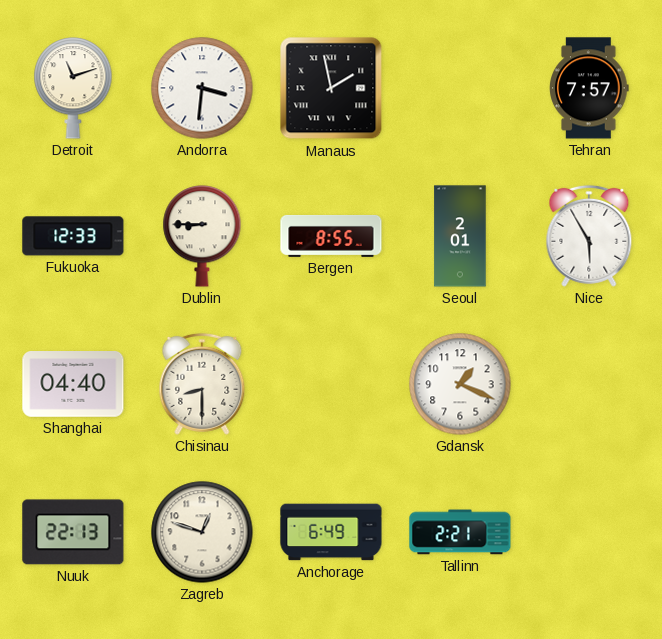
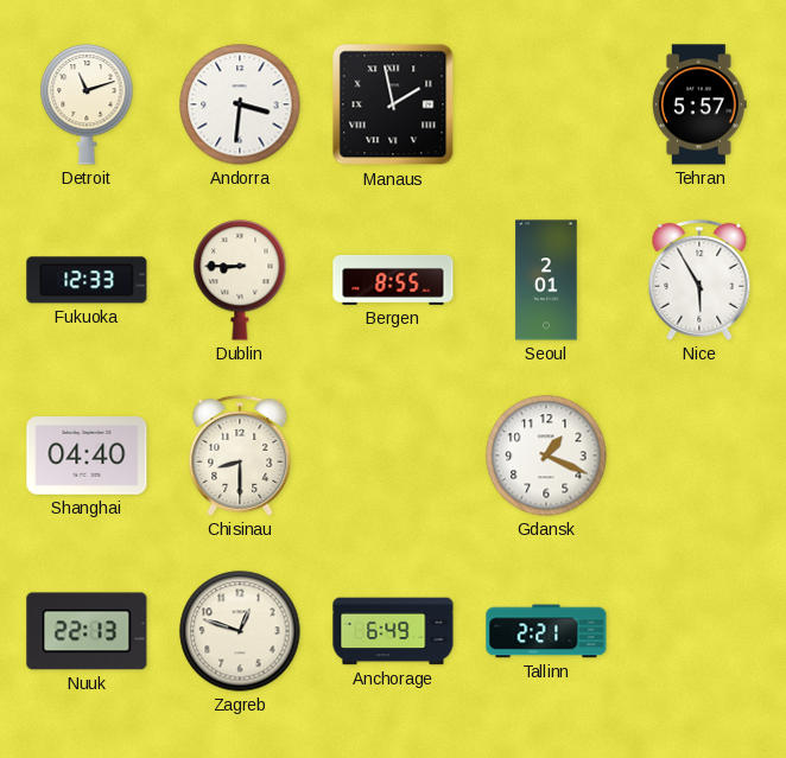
Tehran: 7:57 -> 5:57 (701, 104)
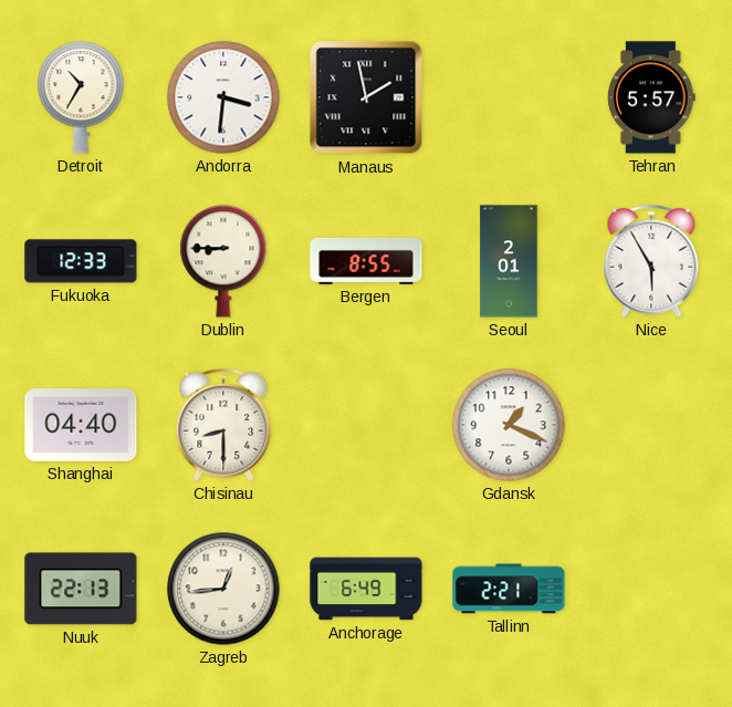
Detroit: 11:12 -> 10:35 (81, 97)
Zagreb: 12:48 -> 12:44 (223, 589)
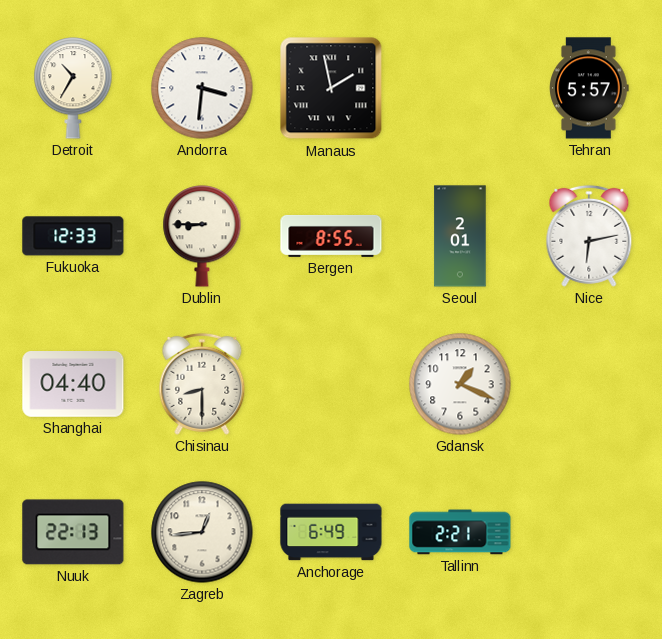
Nice: 5:55 -> 6:13 (589, 236)
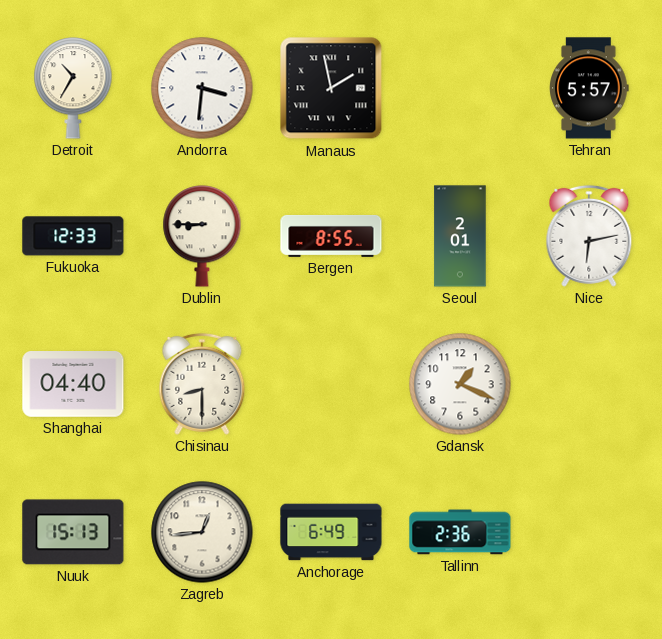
Nuuk: 22:13 -> 15:13 (73, 532)
Tallinn: 2:21 -> 2:36 (460, 532)
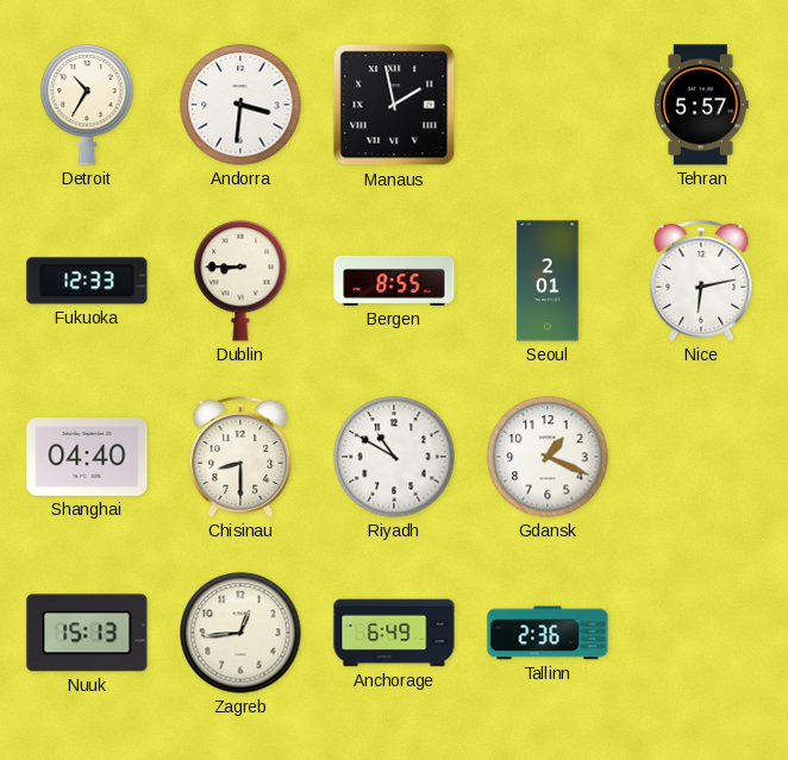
Riyadh: none -> 10:50 (394, 457)
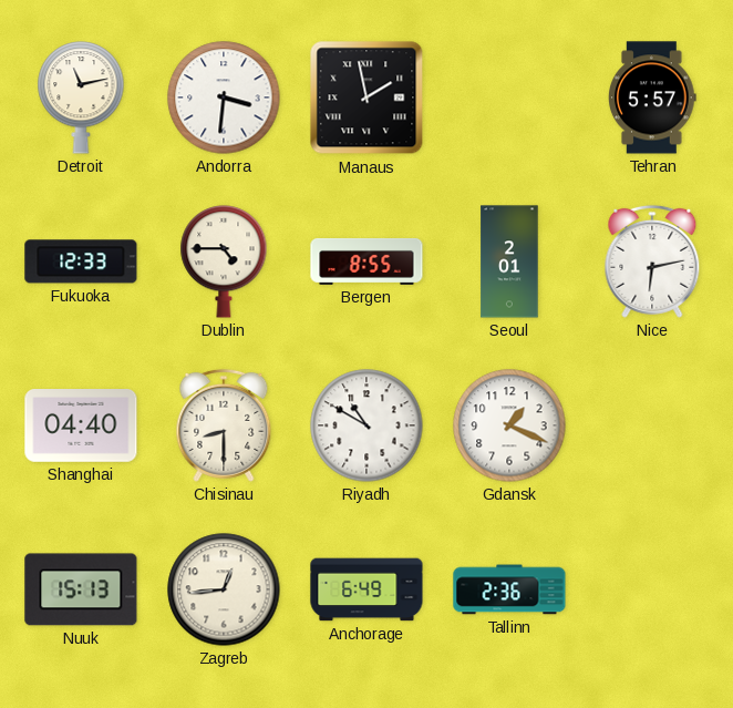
Detroit: 10:35 -> 11:13 (81, 98)
Dublin: 8:45 -> 4:45 (224, 261)
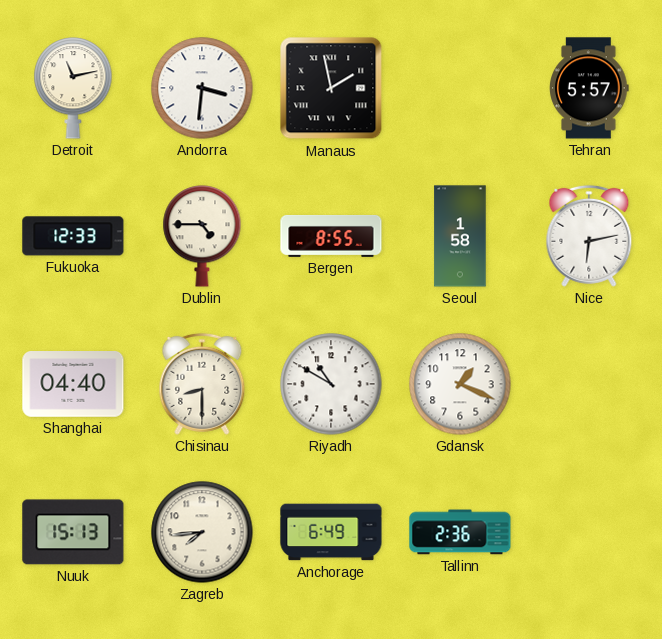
Seoul: 2:01 -> 1:58 (460, 236)
Zagreb: 12:44 -> 7:44 (202, 532)
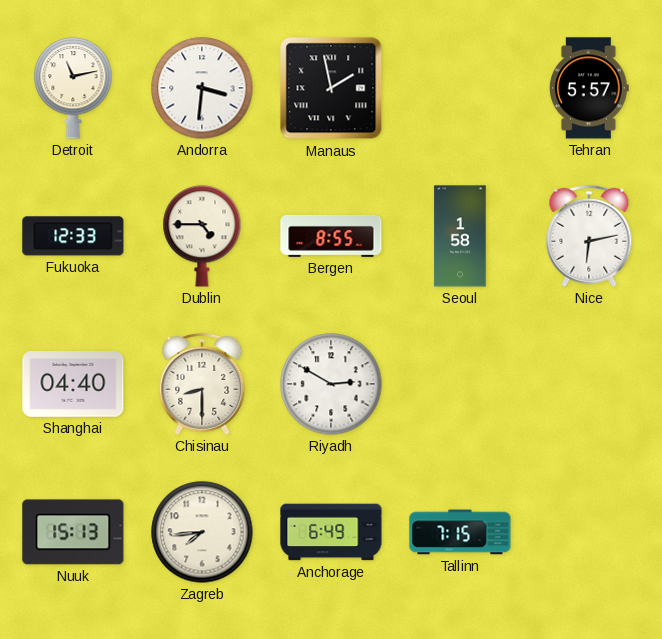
Riyadh: 10:50 -> 2:50 (331, 384)
Gdansk: 1:19 -> none (460, 384)
Tallinn: 2:36 -> 7:15 (460, 532)
